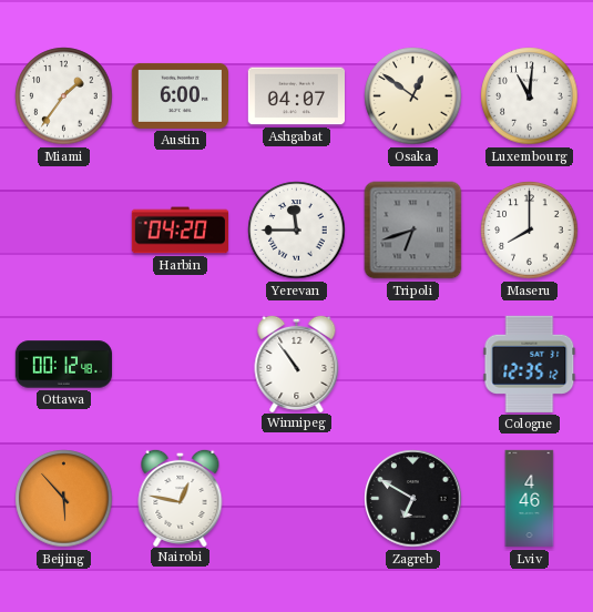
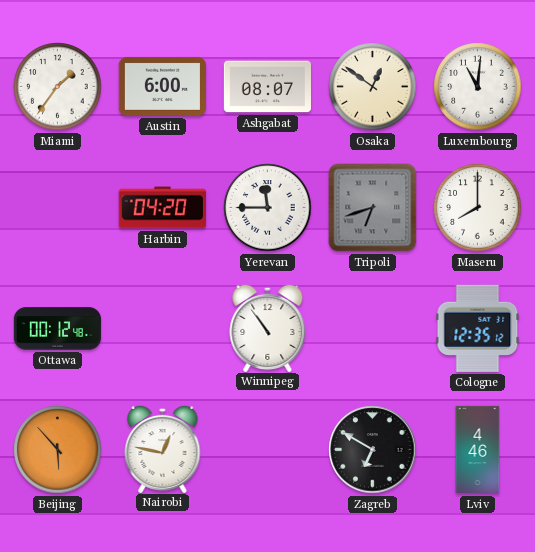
Ashgabat: 04:07 -> 08:07 (267, 87)
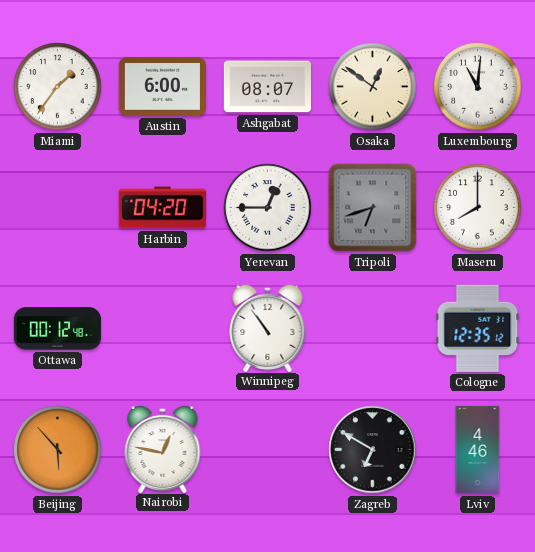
Yerevan: 11:45 -> 12:45 (268, 208)
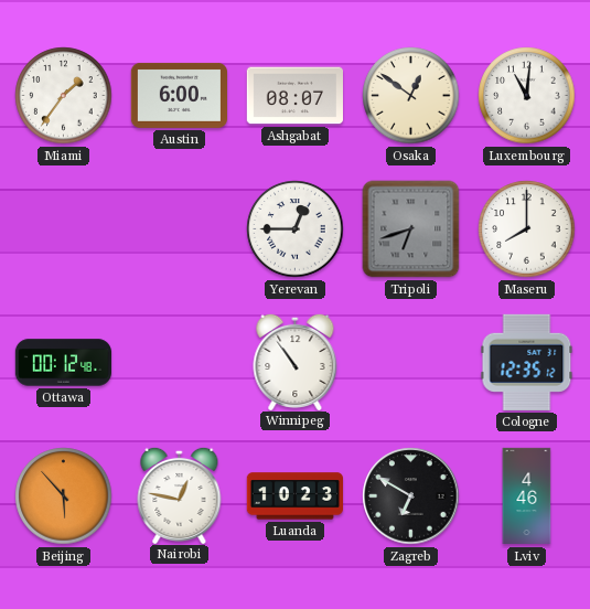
Harbin: 04:20 -> none (162, 208)
Luanda: none -> 10:23 (294, 496)
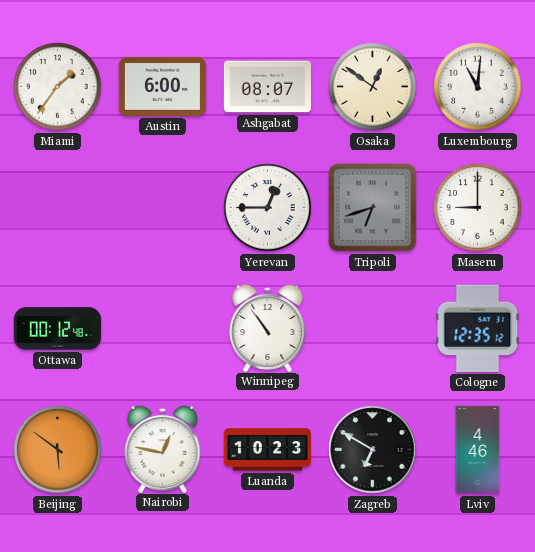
Maseru: 8:00 -> 9:00 (478, 208)
Beijing: 5:53 -> 5:51 (58, 450)
